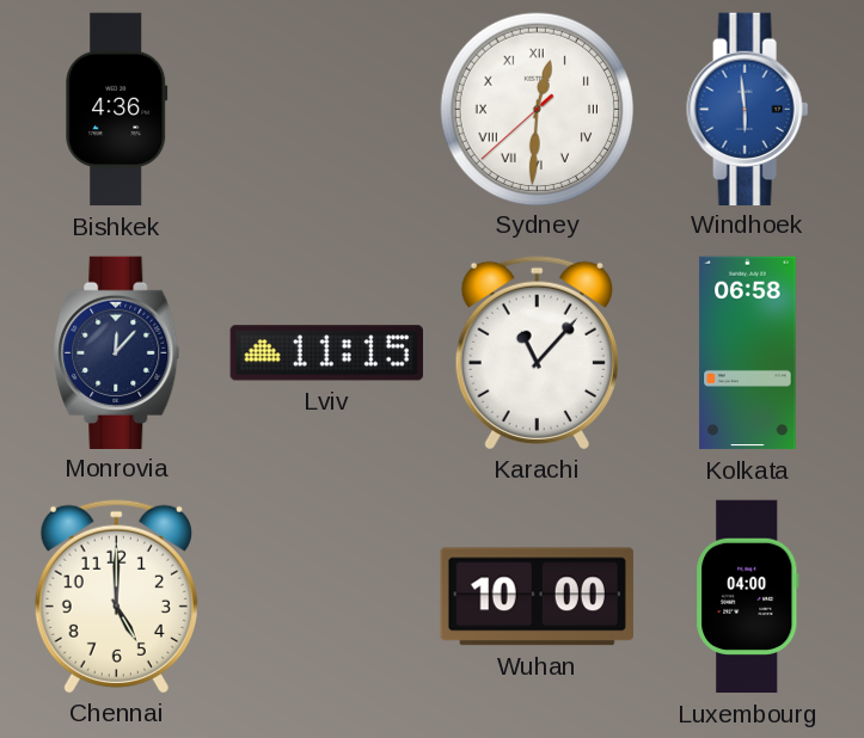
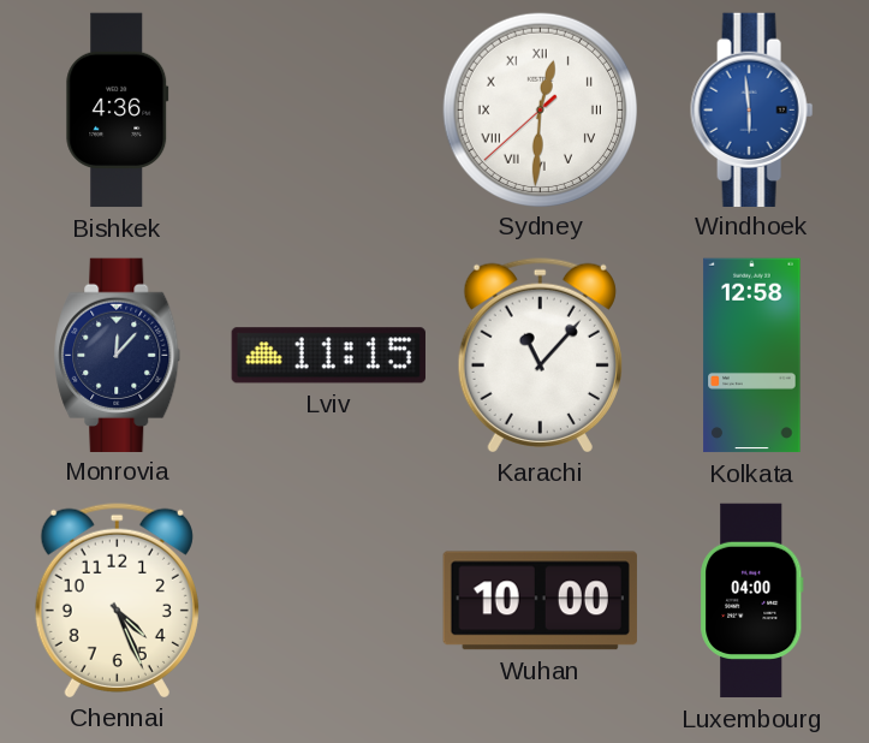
Kolkata: 06:58 -> 12:58 (752, 356)
Chennai: 5:00 -> 4:26 (117, 600)
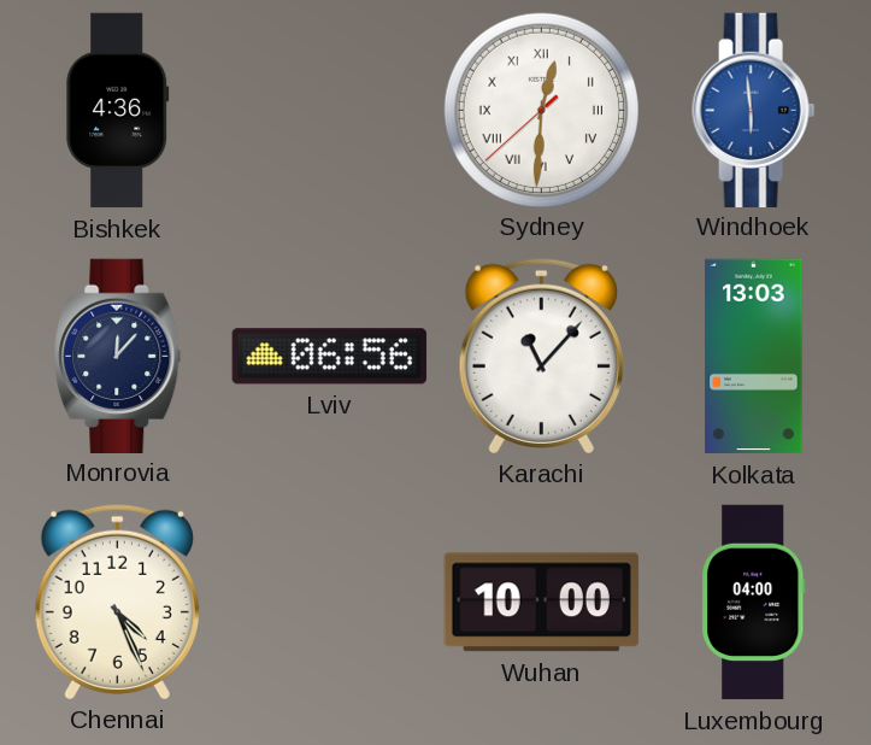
Lviv: 11:15 -> 06:56 (329, 357)
Kolkata: 12:58 -> 13:03 (754, 357)
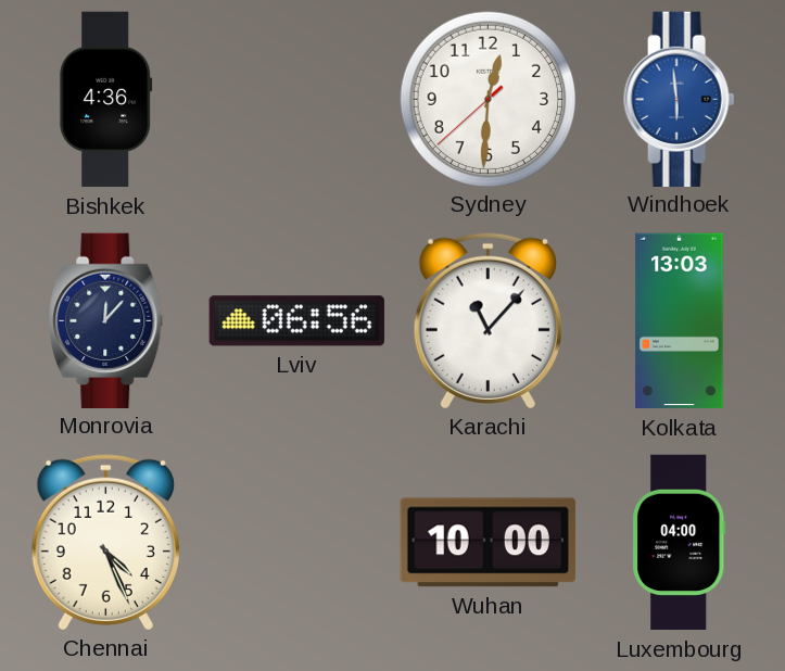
Sydney numerals: Roman -> Arabic (488, 99)
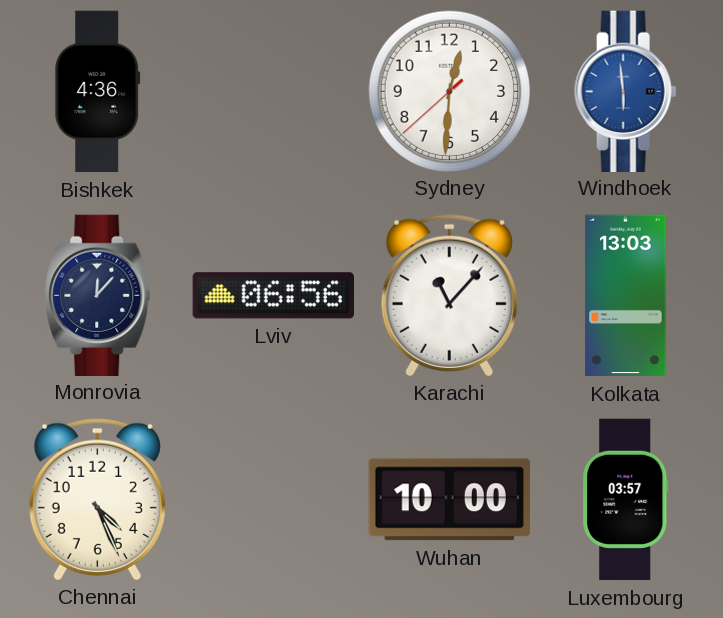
Luxembourg: 04:00 -> 03:57 (626, 500)
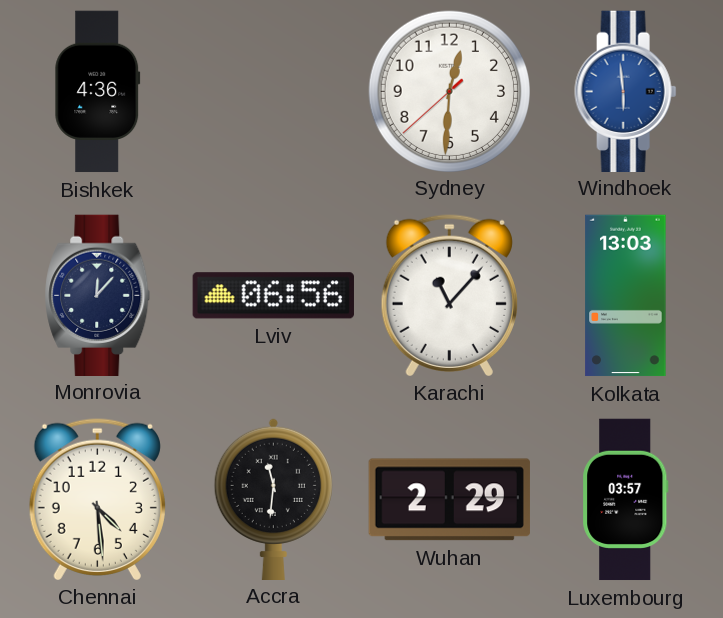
Chennai: 4:26 -> 4:29 (97, 499)
Accra: none -> 11:31 (273, 498)
Wuhan: 10:00 -> 2:29 (449, 500)
